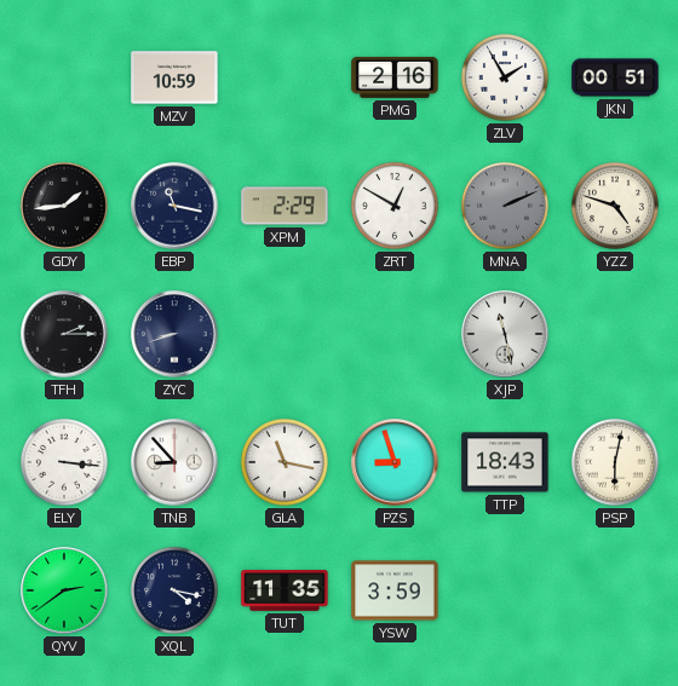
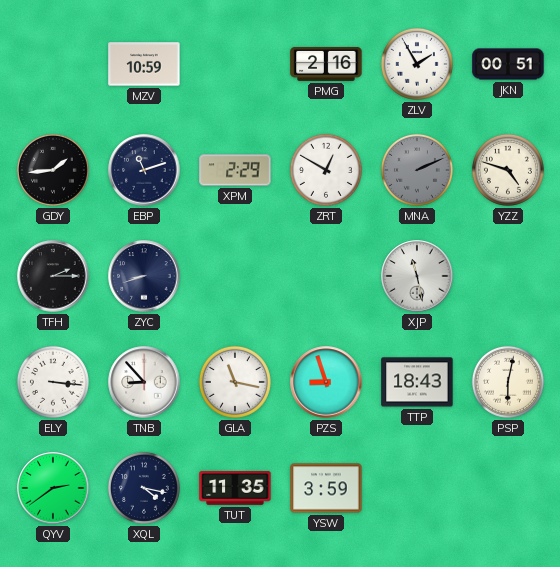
EBP: 11:17 -> 11:12 (144, 170)
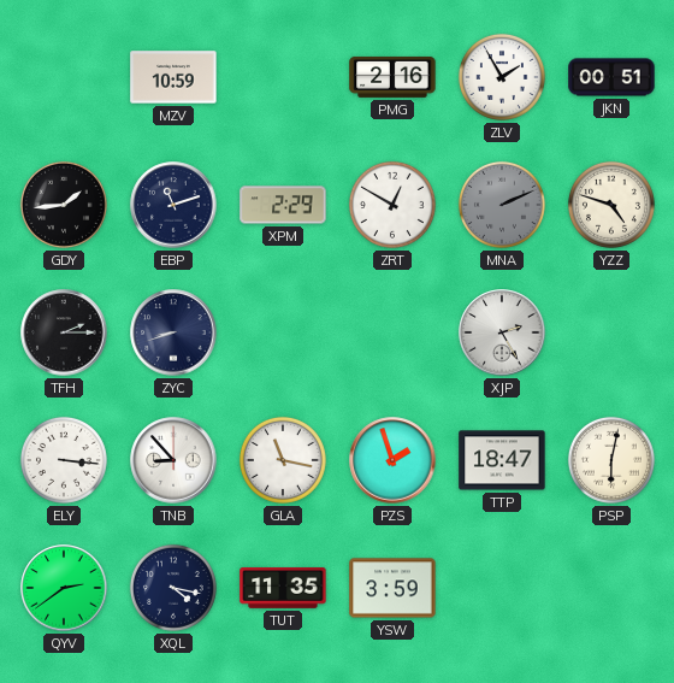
XJP: 11:28 -> 2:25 (502, 332)
PZS: 8:57 -> 1:57 (392, 460)
TTP: 18:43 -> 18:47 (502, 460)
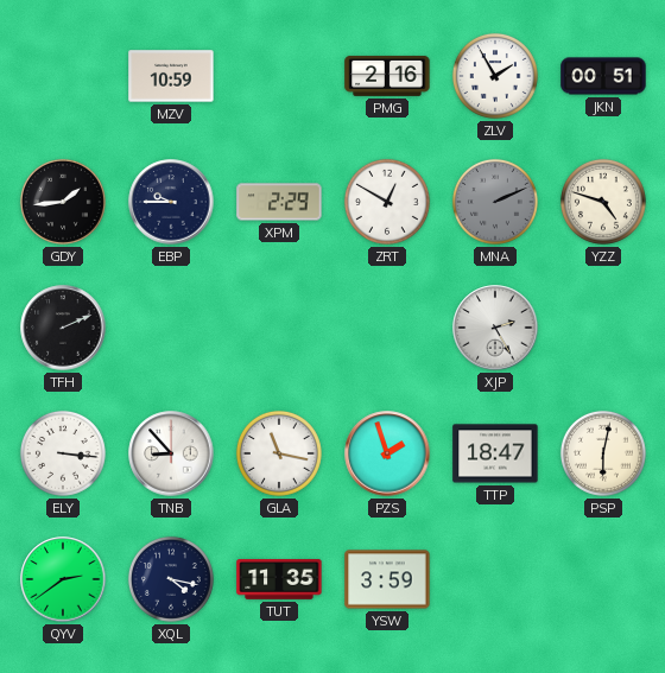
EBP: 11:12 -> 9:45 (171, 202)
TFH: 2:15 -> 2:11 (63, 328)
ZYC: 8:42 -> none (173, 332)
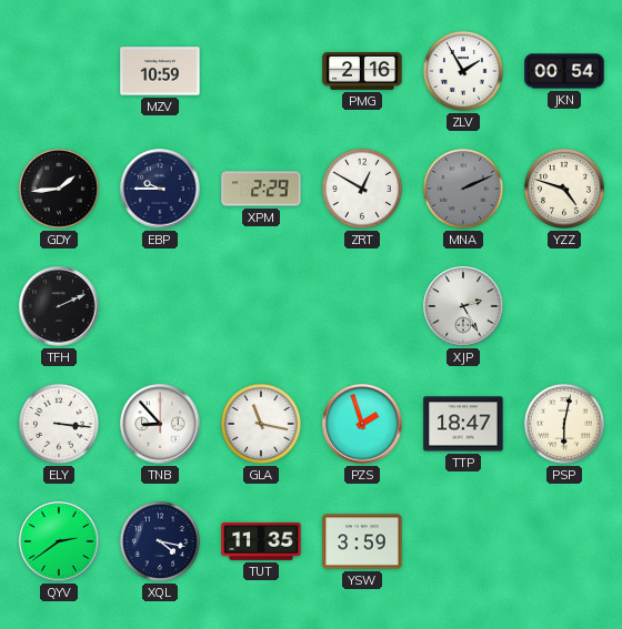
JKN: 00:51 -> 00:54 (564, 71)
